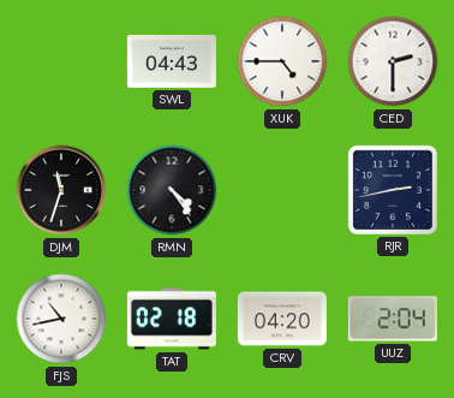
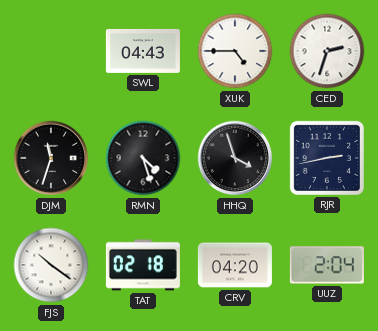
CED: 2:30 -> 2:33 (327, 51)
RMN: 4:24 -> 4:27 (143, 158)
HHQ: none -> 3:57 (235, 158)
FJS: 10:43 -> 10:21 (51, 265)
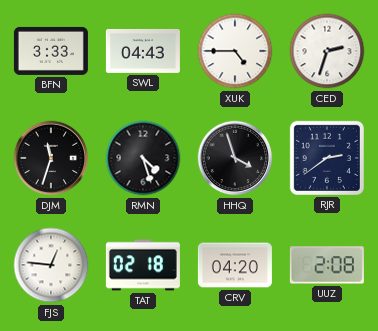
BFN: none -> 3:33 (51, 51)
RJR: 2:43 -> 2:39 (327, 158)
FJS: 10:21 -> 12:46 (51, 265)
UUZ: 2:04 -> 2:08 (327, 265)
